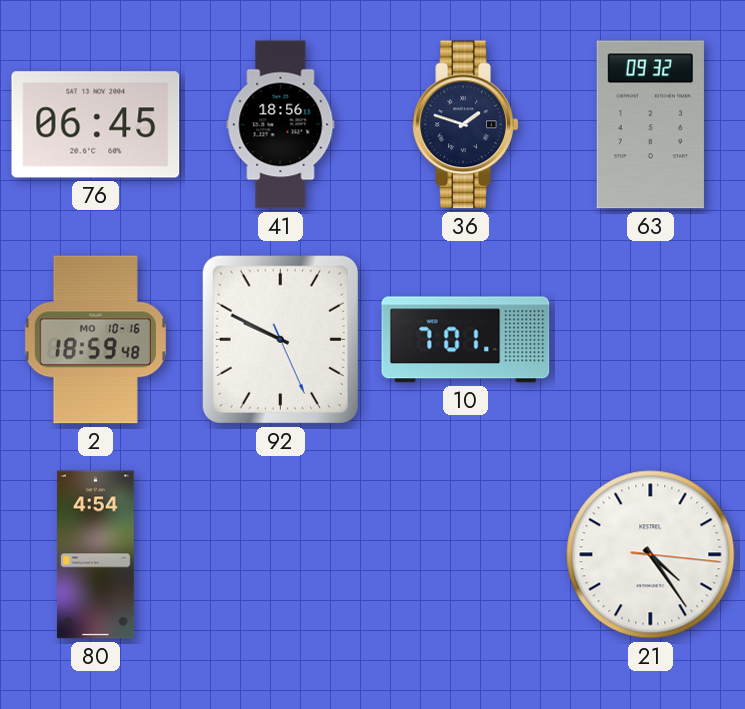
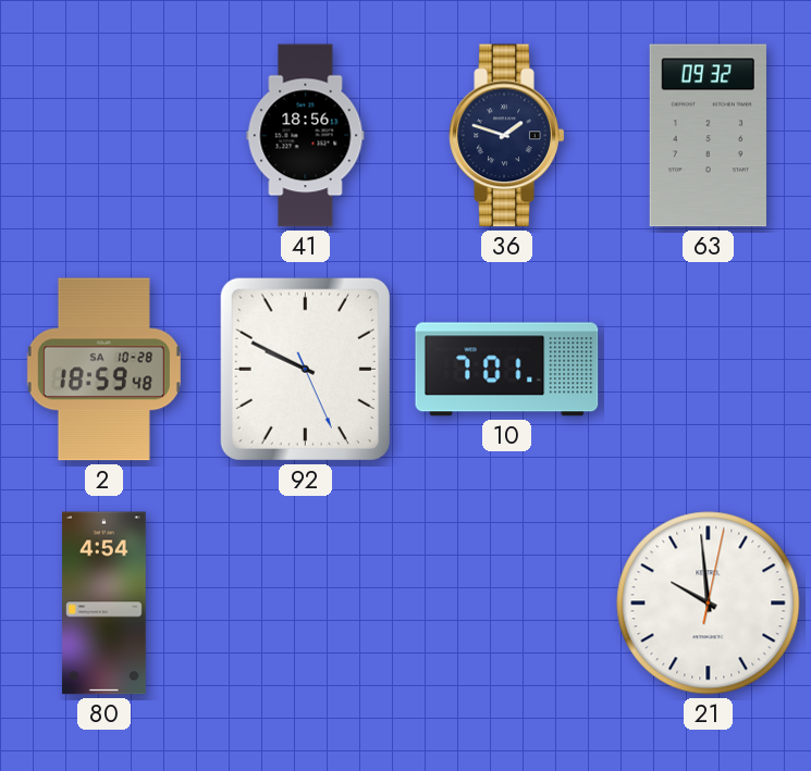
76: 06:45 -> none (96, 125)
2 date: MO 10-16 -> SA 10-28 (103, 370)
21: 4:24 -> 9:59 (709, 604)
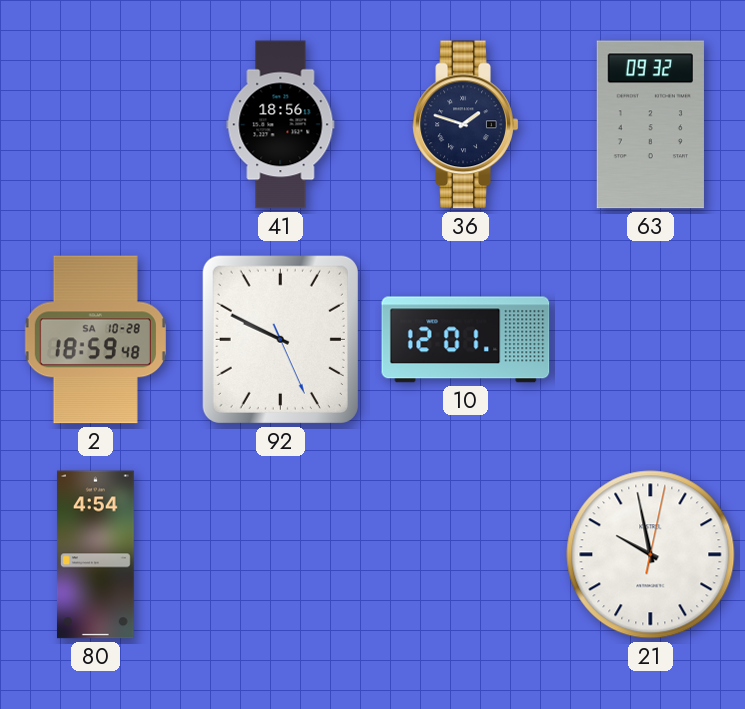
10: 7:01 -> 12:01 (466, 340)
21: 9:59 -> 9:58 (651, 555)
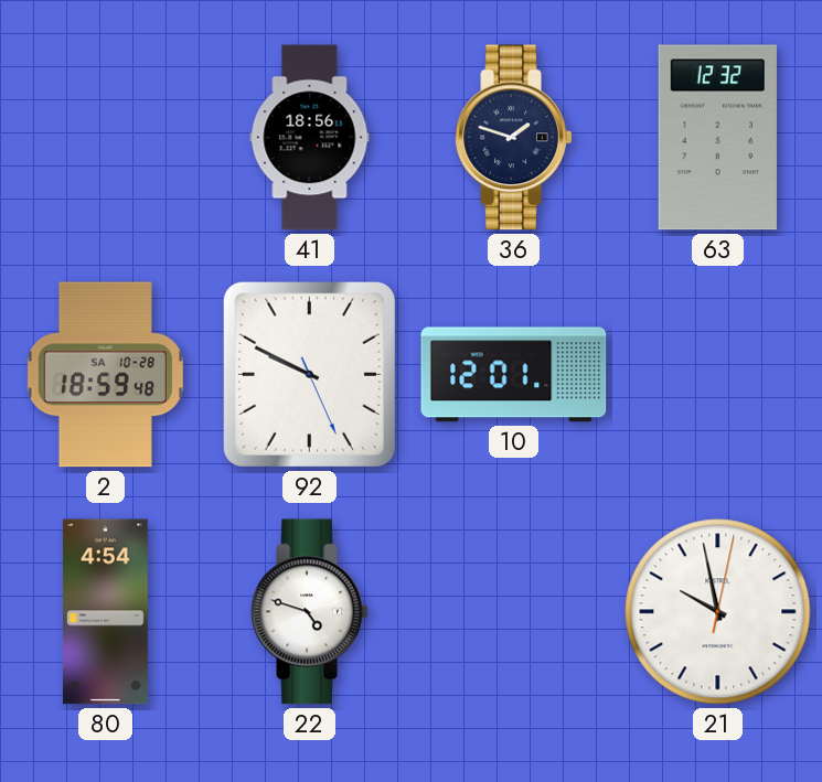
63: 09:32 -> 12:32 (717, 138)
22: none -> 4:48 (310, 612)
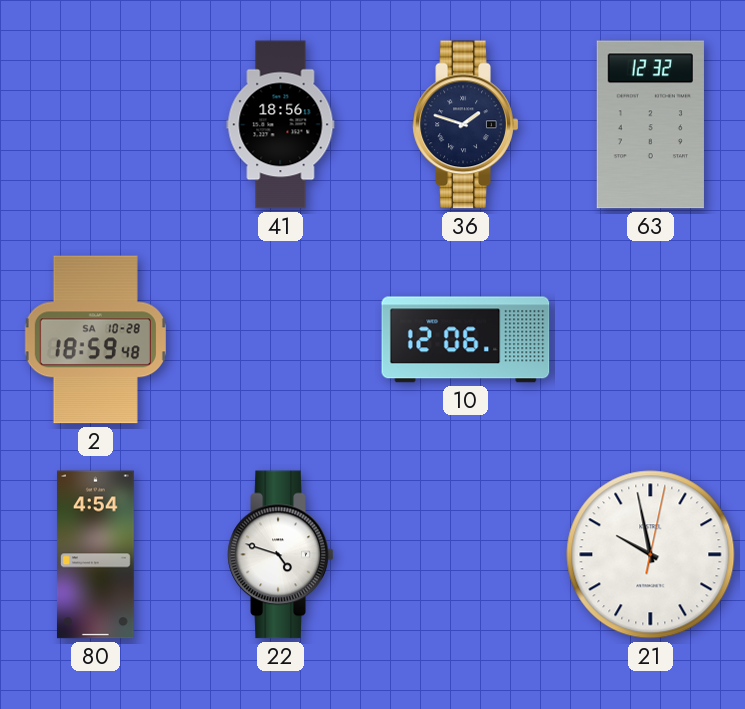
92: 9:49 -> none (309, 374)
10: 12:01 -> 12:06 (466, 340)
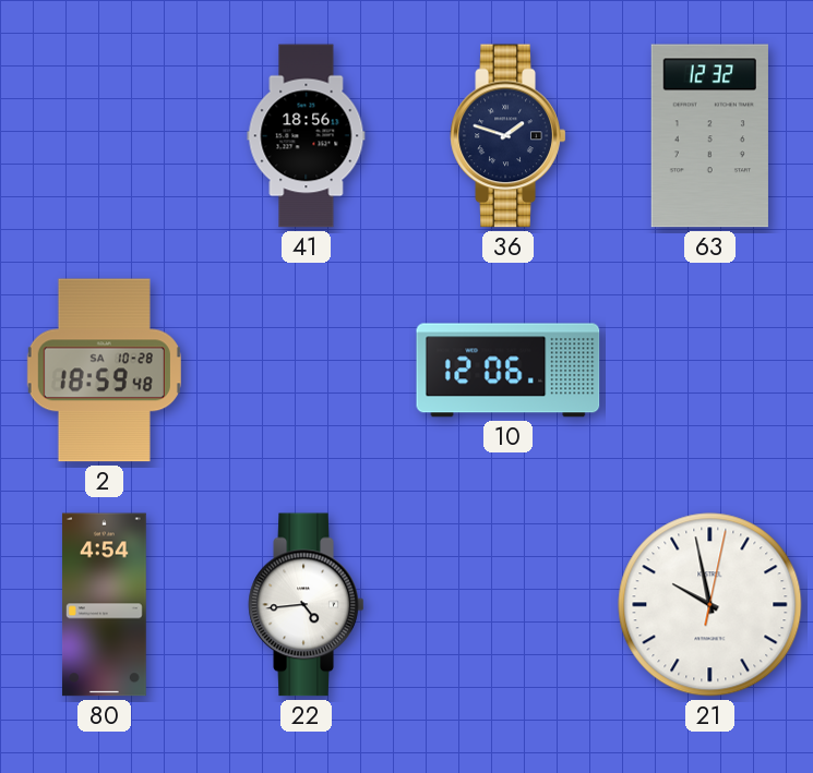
22: 4:48 -> 4:44 (307, 605)
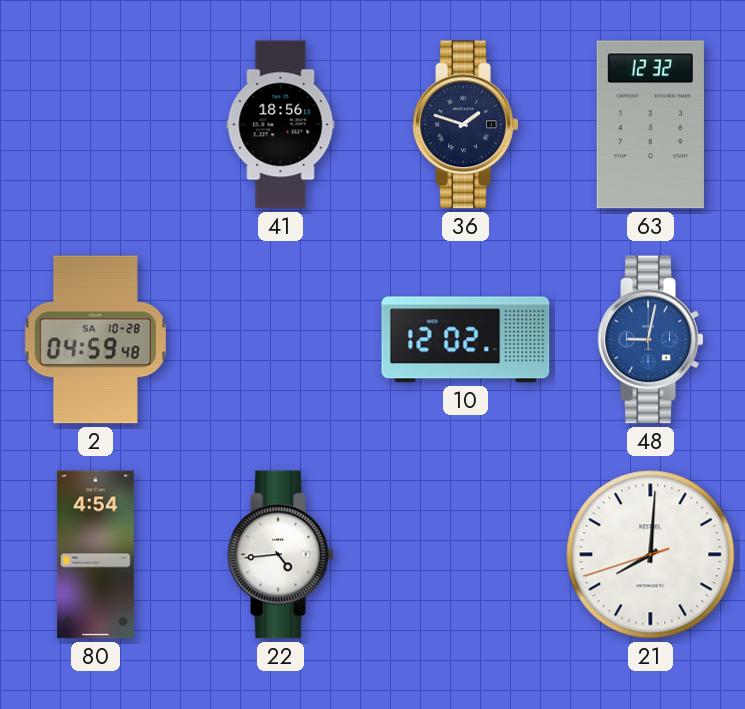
2: 18:59 -> 04:59 (95, 340)
10: 12:06 -> 12:02 (466, 340)
48: none -> 9:02 (651, 340)
21: 9:58 -> 8:00 (651, 555)
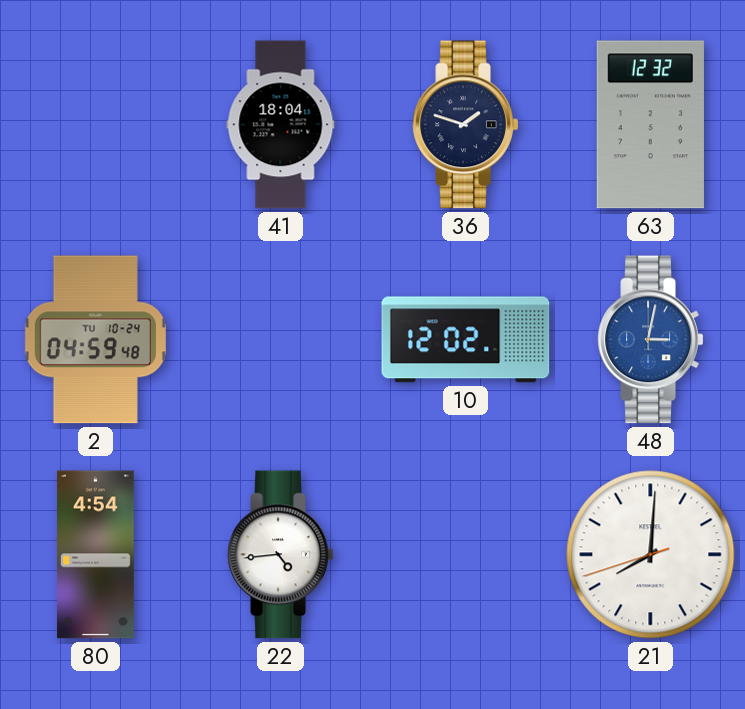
41: 18:56 -> 18:04 (281, 125)
2 date: SA 10-28 -> TU 10-24 (95, 340)
48: 9:02 -> 3:02 (651, 340)
